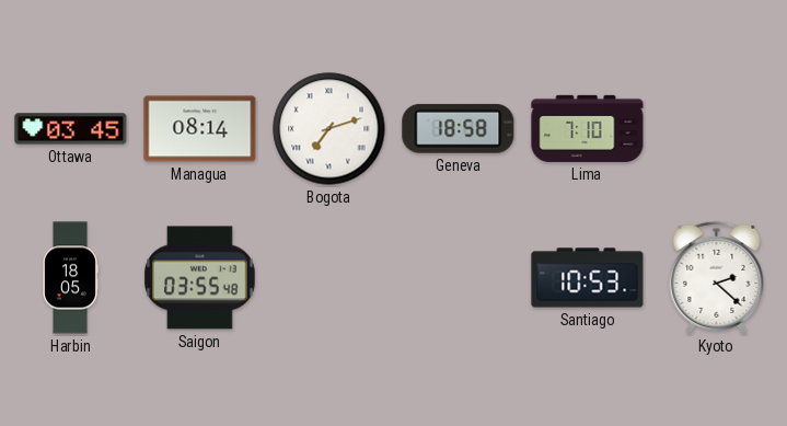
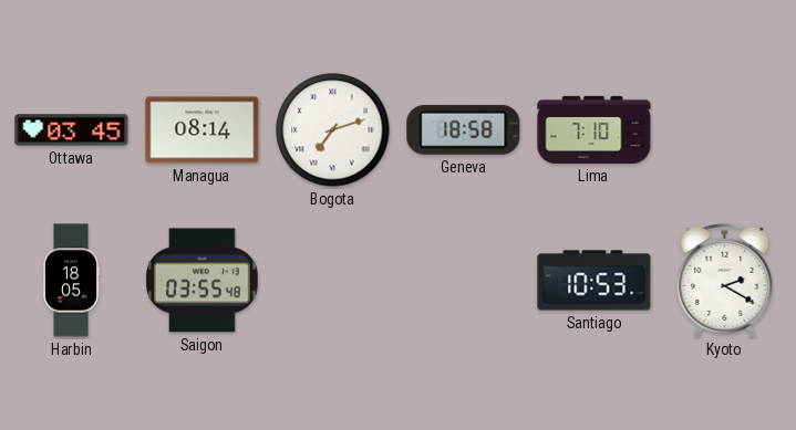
Kyoto: 2:22 -> 2:20 (725, 280)
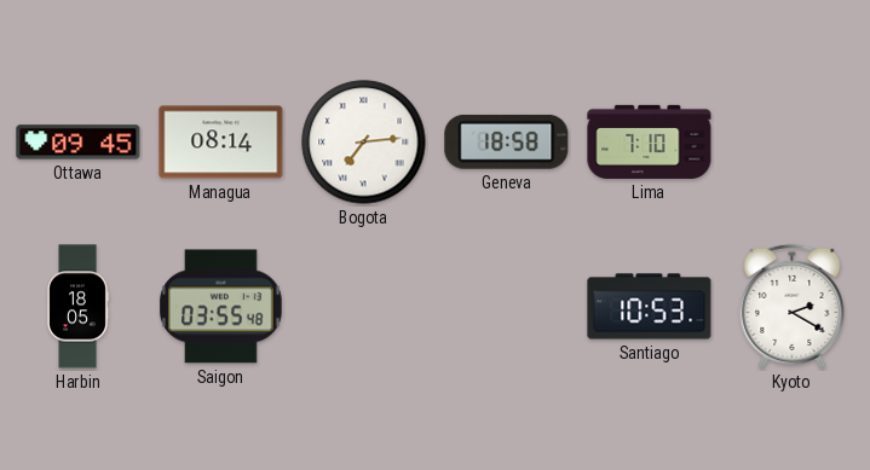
Ottawa: 03:45 -> 09:45 (79, 143)
Bogota: 7:12 -> 7:14 (364, 143)
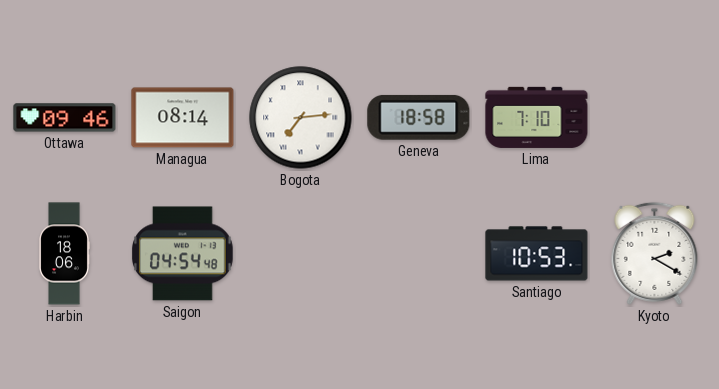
Ottawa: 09:45 -> 09:46 (65, 118)
Harbin: 18:05 -> 18:06 (64, 254)
Saigon: 03:55 -> 04:54 (183, 254)
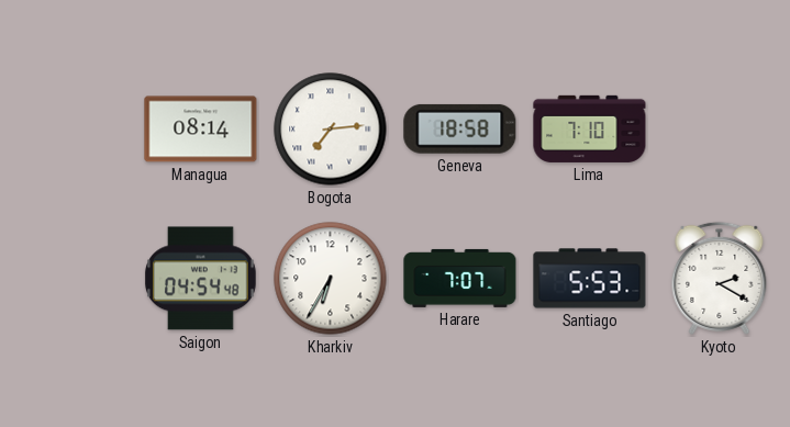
Ottawa: 09:46 -> none (65, 118)
Harbin: 18:06 -> none (64, 254)
Kharkiv: none -> 6:35 (331, 279)
Harare: none -> 7:07 (460, 278)
Santiago: 10:53 -> 5:53 (590, 279)
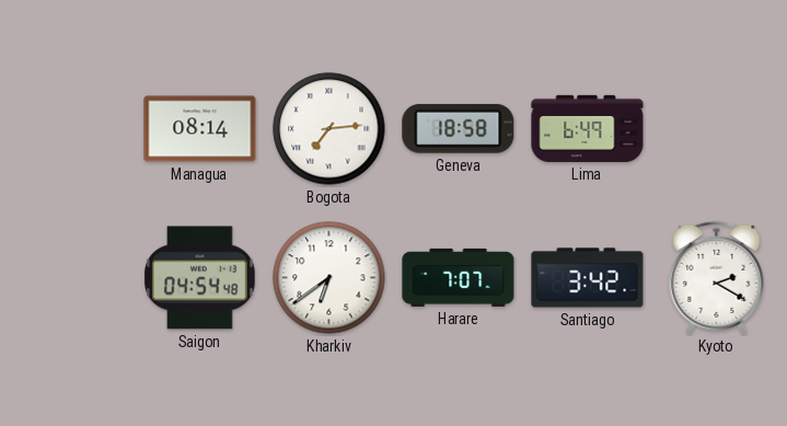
Lima: 7:10 -> 6:49 (588, 128)
Kharkiv: 6:35 -> 6:39 (329, 278)
Santiago: 5:53 -> 3:42 (588, 278)
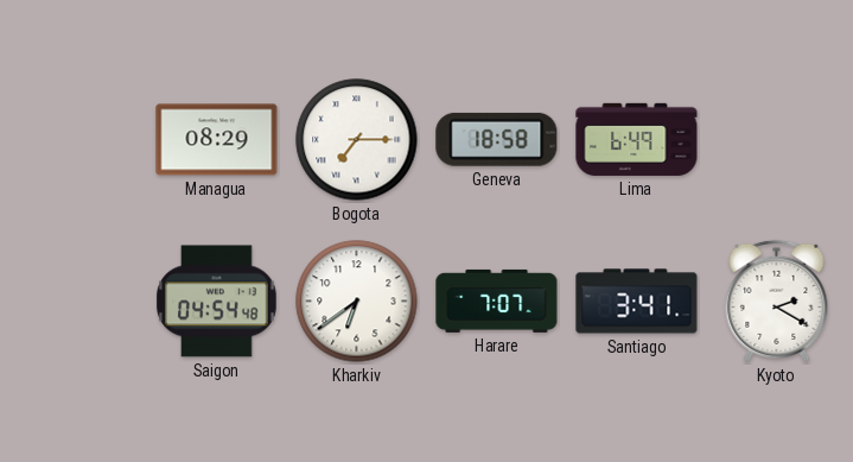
Managua: 08:14 -> 08:29 (217, 140)
Bogota: 7:14 -> 7:15 (357, 140)
Santiago: 3:42 -> 3:41 (637, 302)
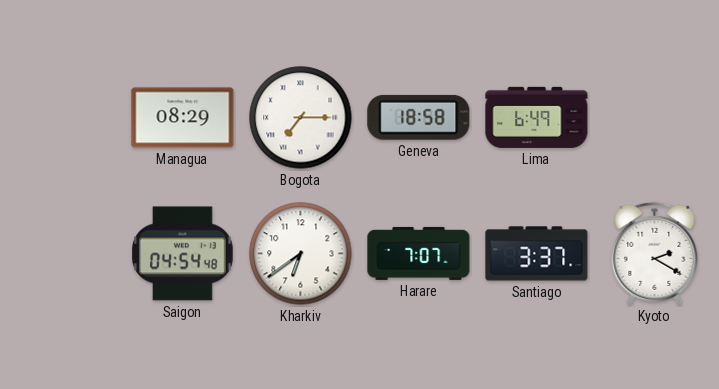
Santiago: 3:41 -> 3:37 (537, 254)
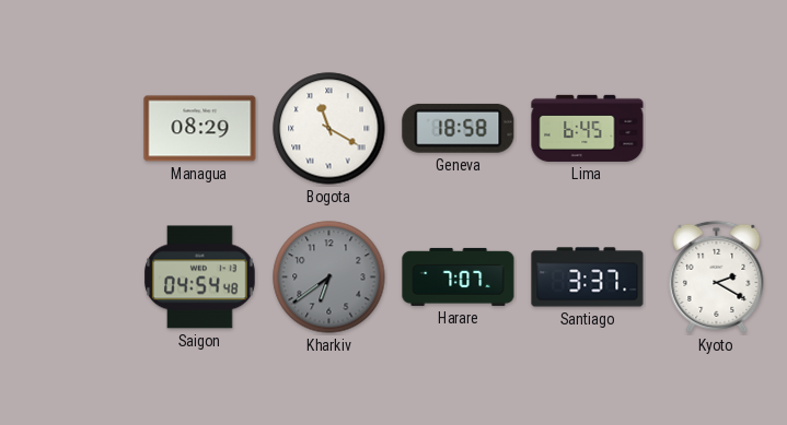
Bogota: 7:15 -> 11:20 (329, 129)
Lima: 6:49 -> 6:45 (588, 128)
Kharkiv dial: white -> grey (329, 278)
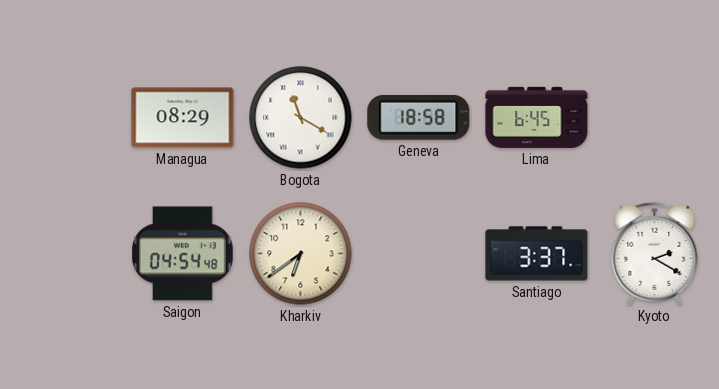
Kharkiv dial: grey -> cream (301, 254)
Harare: 7:07 -> none (459, 276)
